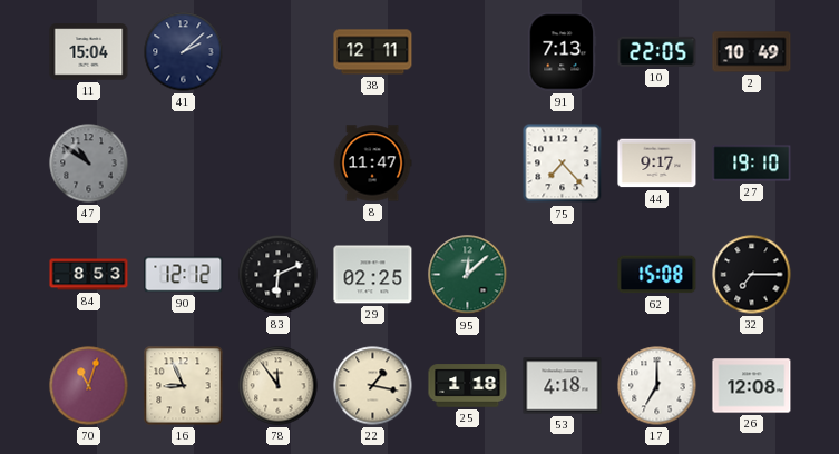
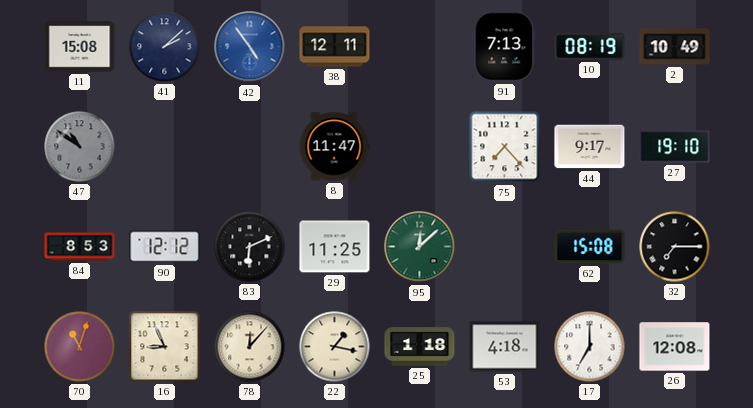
11: 15:04 -> 15:08 (80, 47)
42: none -> 4:54 (250, 47)
10: 22:05 -> 08:19 (590, 46)
29: 02:25 -> 11:25 (335, 247)
78: 11:54 -> 12:07 (250, 347)
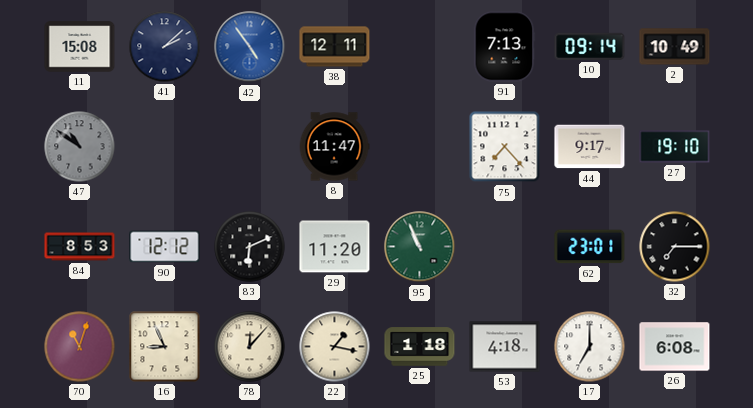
10: 08:19 -> 09:14 (590, 46)
29: 11:25 -> 11:20 (335, 247)
95: 12:08 -> 10:56 (420, 247)
62: 15:08 -> 23:01 (590, 247)
26: 12:08 -> 6:08 (675, 347)
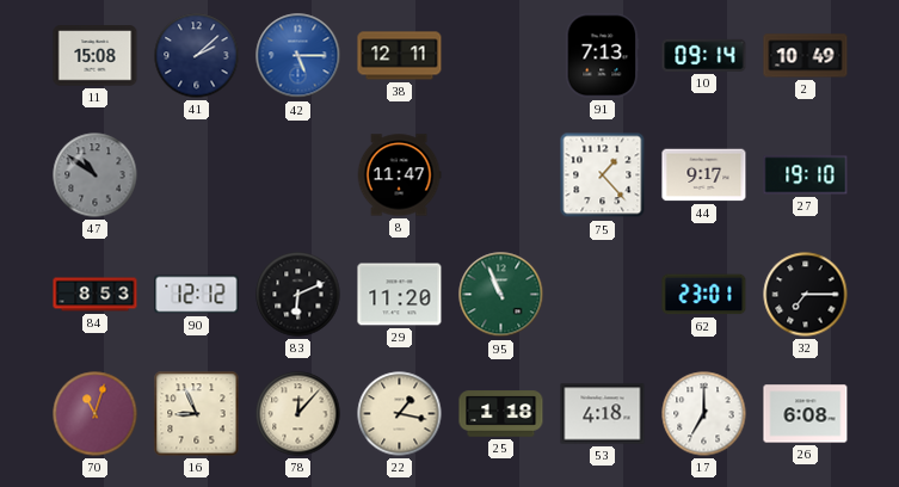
42: 4:54 -> 5:15 (298, 56)
75: 7:23 -> 1:23 (603, 175)
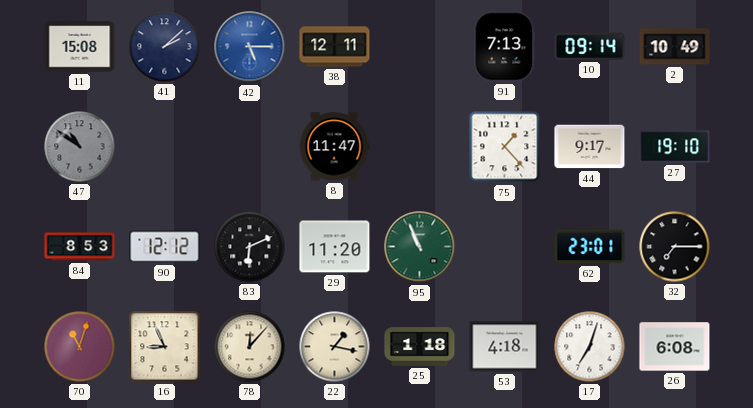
17: 7:00 -> 7:03 (590, 347)
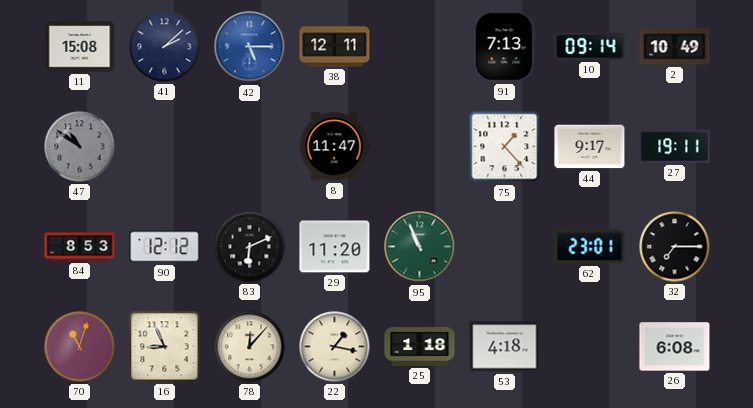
27: 19:10 -> 19:11 (675, 147)
17: 7:03 -> none (590, 347)
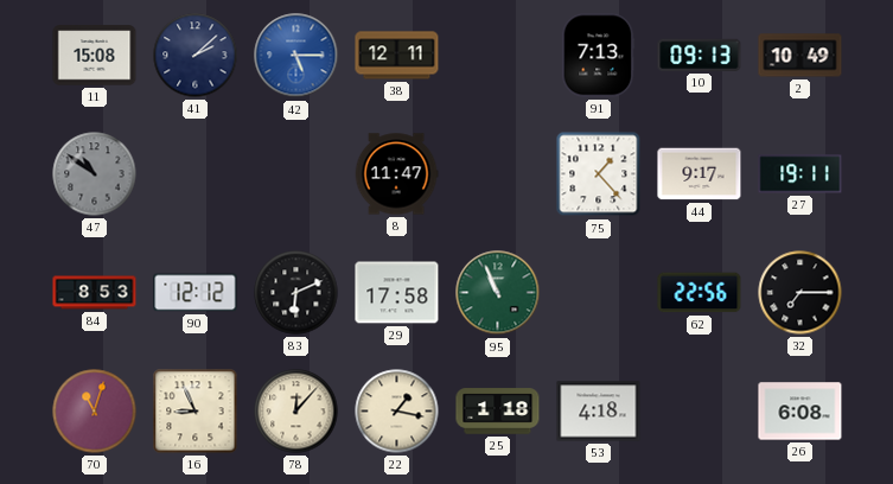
10: 09:14 -> 09:13 (700, 55)
29: 11:20 -> 17:58 (397, 293)
62: 23:01 -> 22:56 (700, 293)
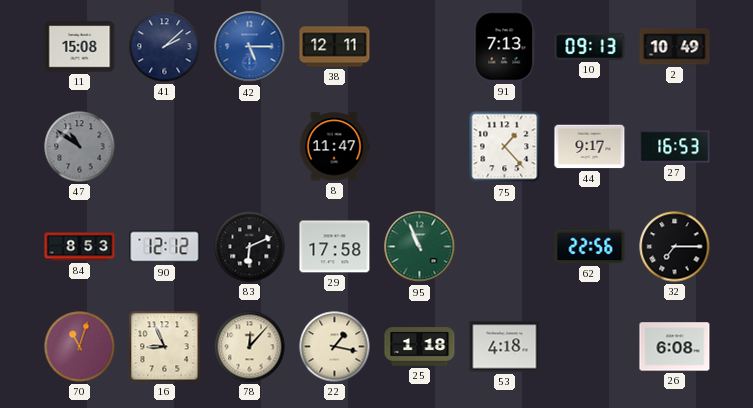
27: 19:11 -> 16:53 (675, 147)
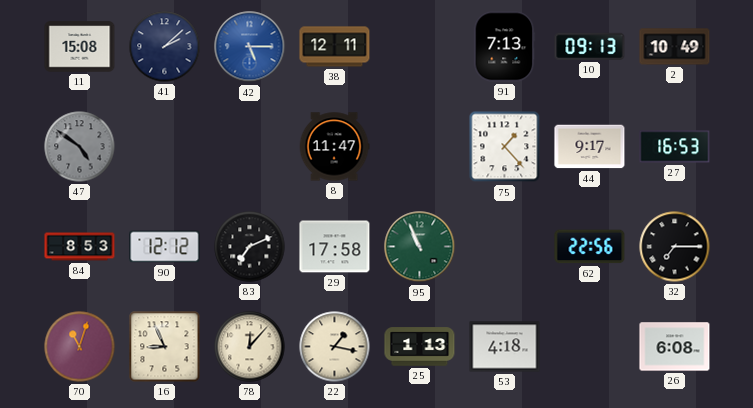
47: 10:51 -> 4:51 (80, 147)
83: 6:11 -> 7:11 (250, 247)
25: 1:18 -> 1:13 (420, 347)
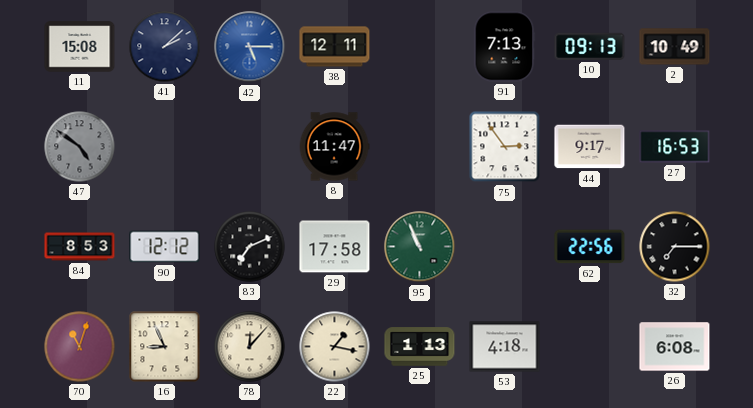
75: 1:23 -> 2:54 (505, 147)
